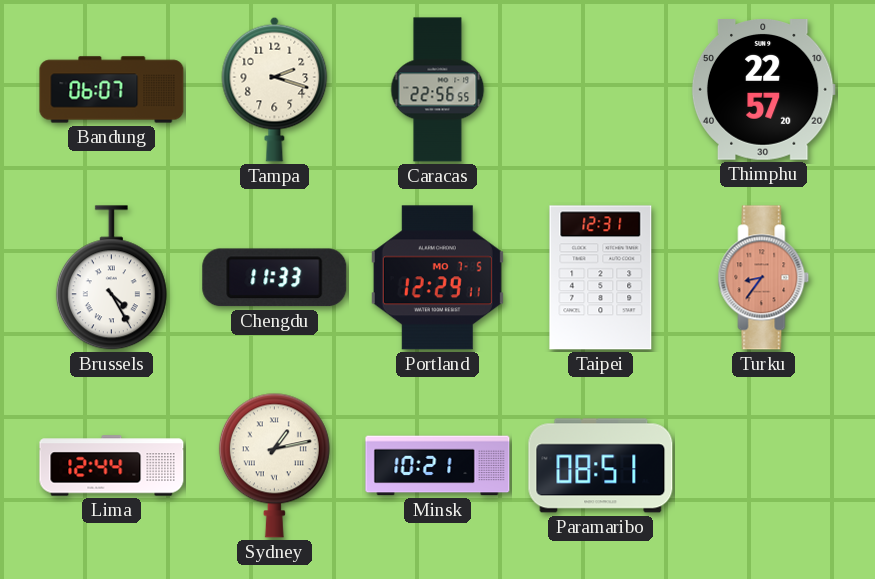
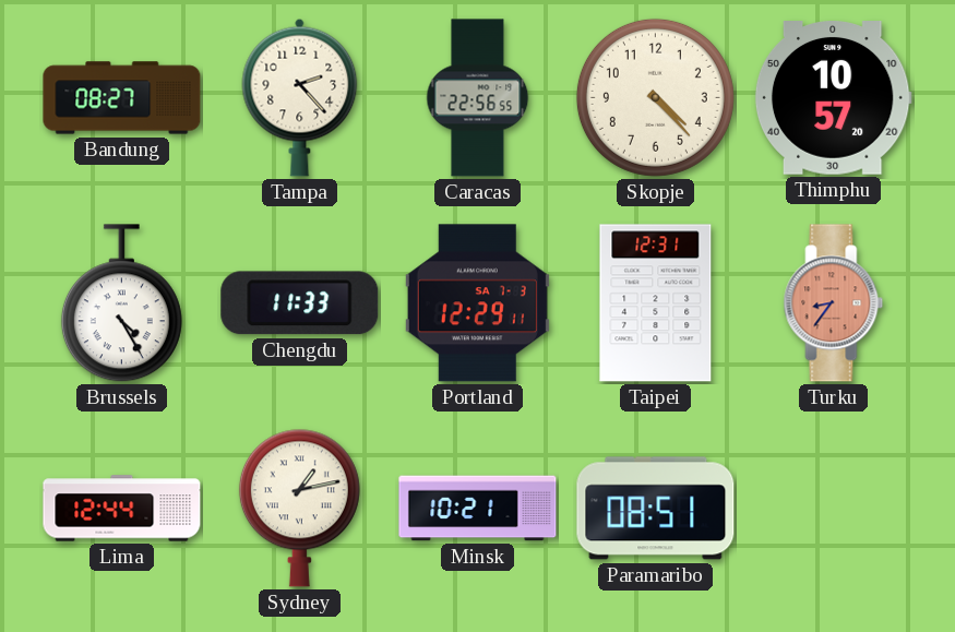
Bandung: 06:07 -> 08:27 (122, 98)
Tampa: 2:18 -> 2:23 (300, 97)
Skopje: none -> 4:23 (655, 97)
Thimphu: 22:57 -> 10:57 (833, 98)
Portland date: MO 7-5 -> SA 7-3 (477, 303)
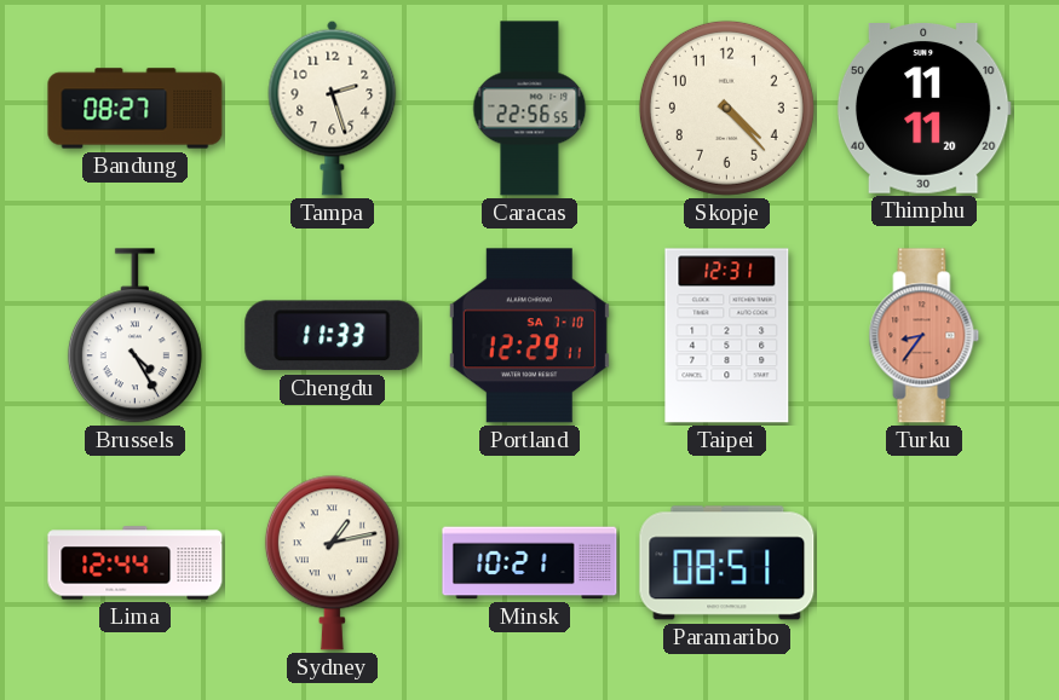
Tampa: 2:23 -> 2:27 (333, 108)
Thimphu: 10:57 -> 11:11 (923, 109)
Portland date: SA 7-3 -> SA 7-10 (529, 336)
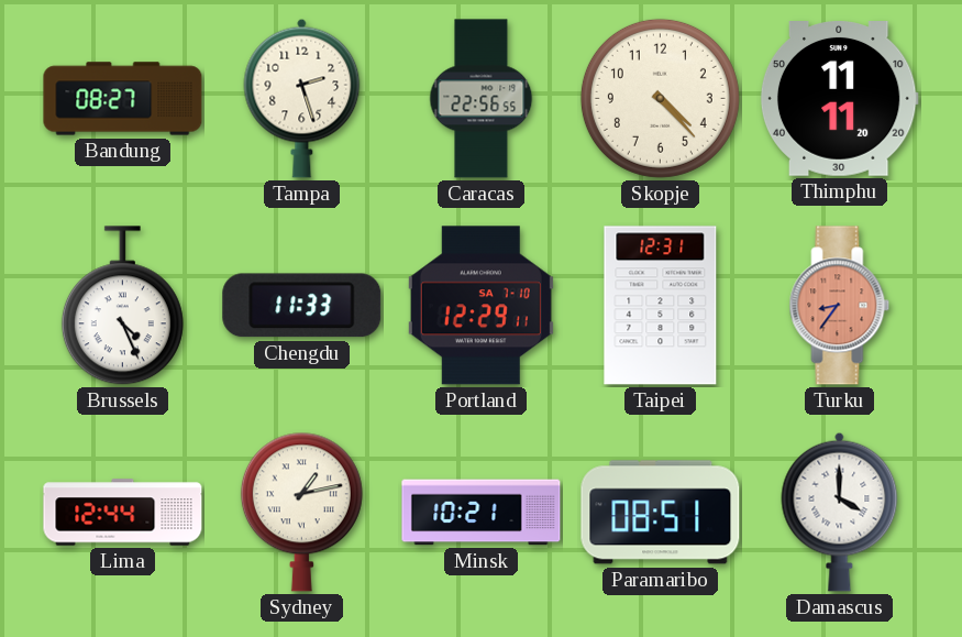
Brussels: 4:25 -> 4:26 (122, 306)
Damascus: none -> 4:00 (840, 512)
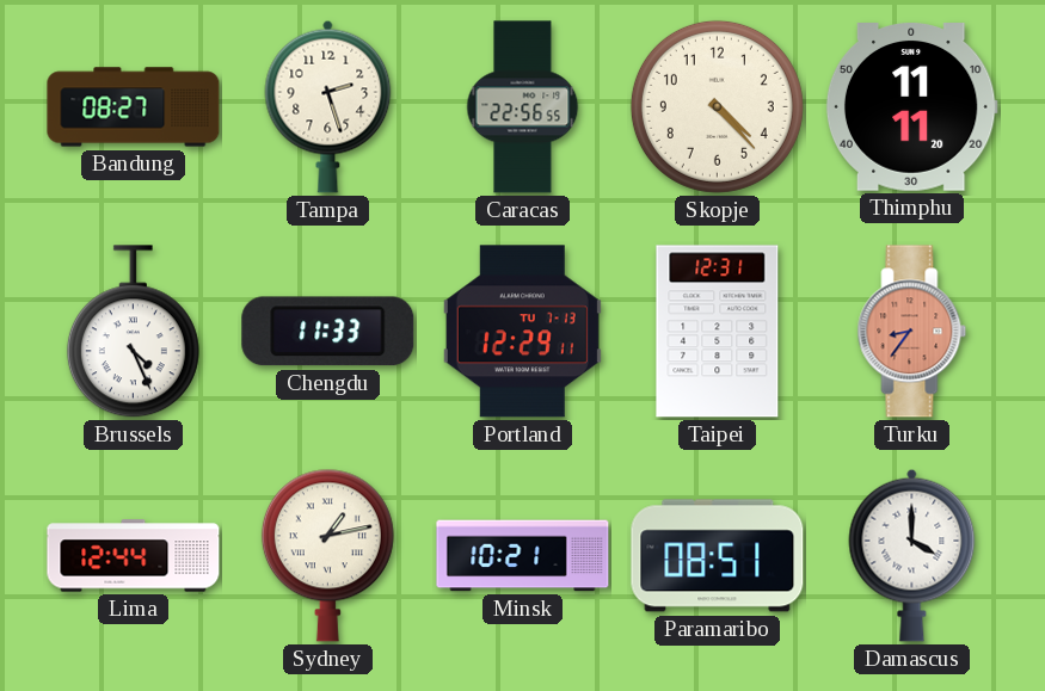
Portland date: SA 7-10 -> TU 7-13 (522, 332)
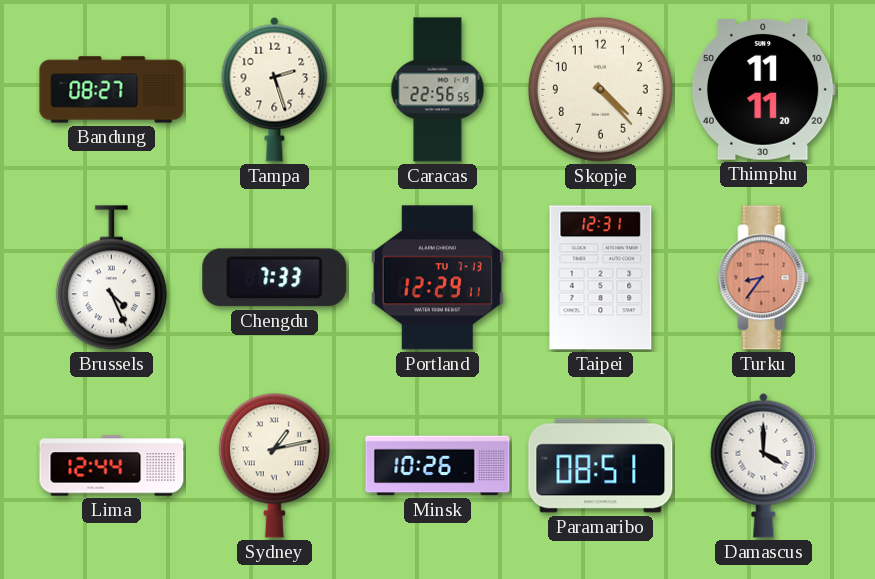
Chengdu: 11:33 -> 7:33 (275, 278)
Minsk: 10:21 -> 10:26 (438, 466)
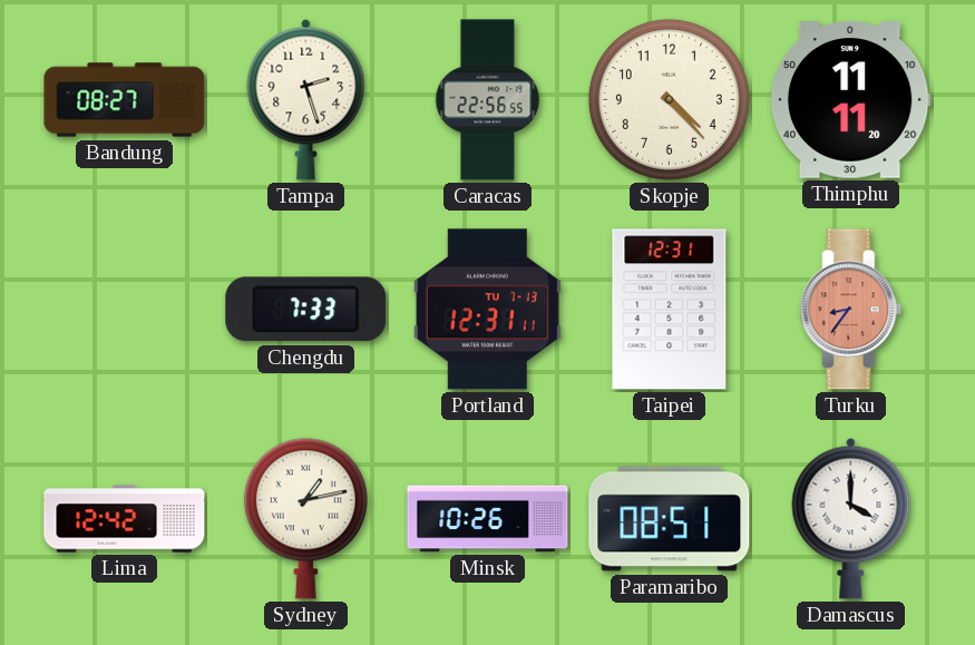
Brussels: 4:26 -> none (111, 278)
Portland: 12:29 -> 12:31 (487, 310)
Lima: 12:44 -> 12:42 (125, 519)
